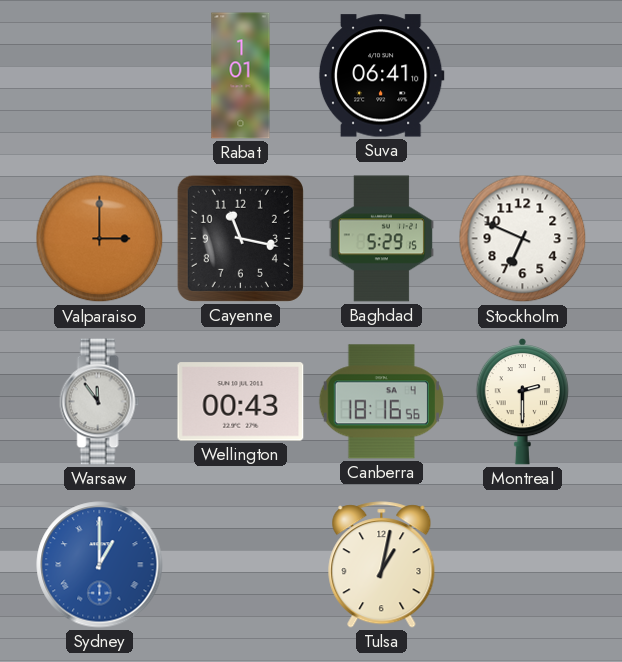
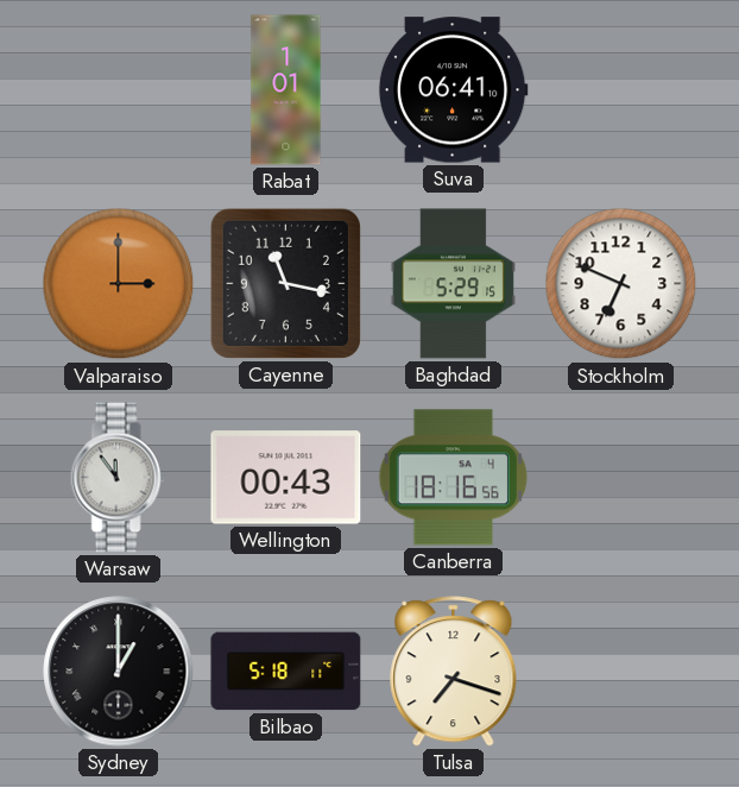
Montreal: 2:30 -> none (522, 401)
Sydney dial: blue -> black (119, 672)
Bilbao: none -> 5:18 (286, 672)
Tulsa: 1:02 -> 7:18 (454, 672)
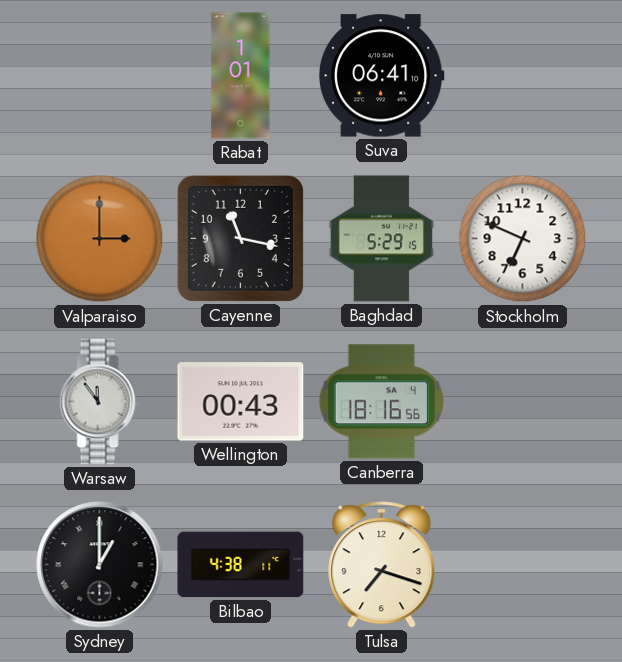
Bilbao: 5:18 -> 4:38 (241, 565)
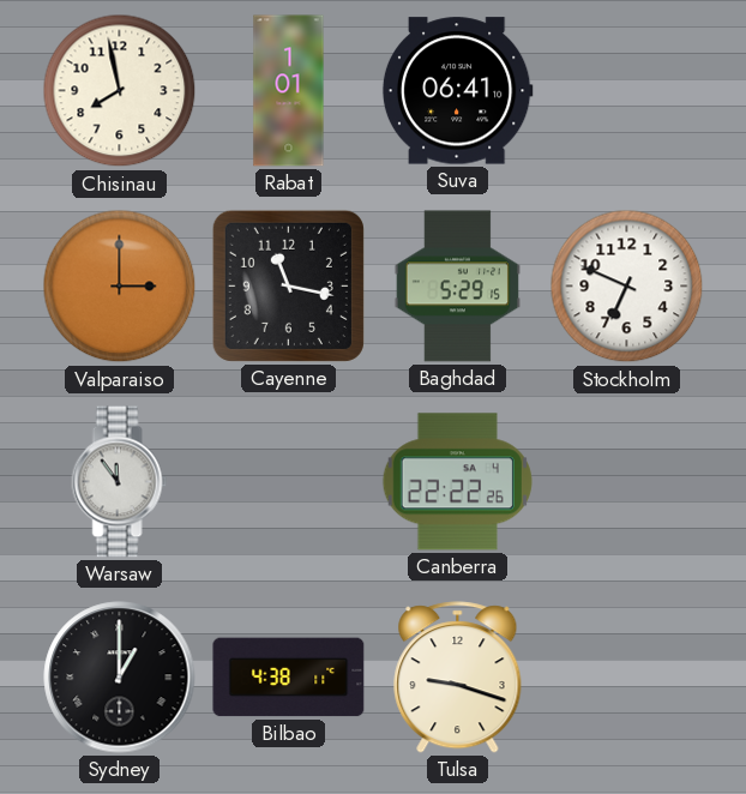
Chisinau: none -> 7:58 (120, 91)
Wellington: 00:43 -> none (241, 402)
Canberra: 18:16 -> 22:22 (457, 482)
Tulsa: 7:18 -> 9:18 (458, 678)
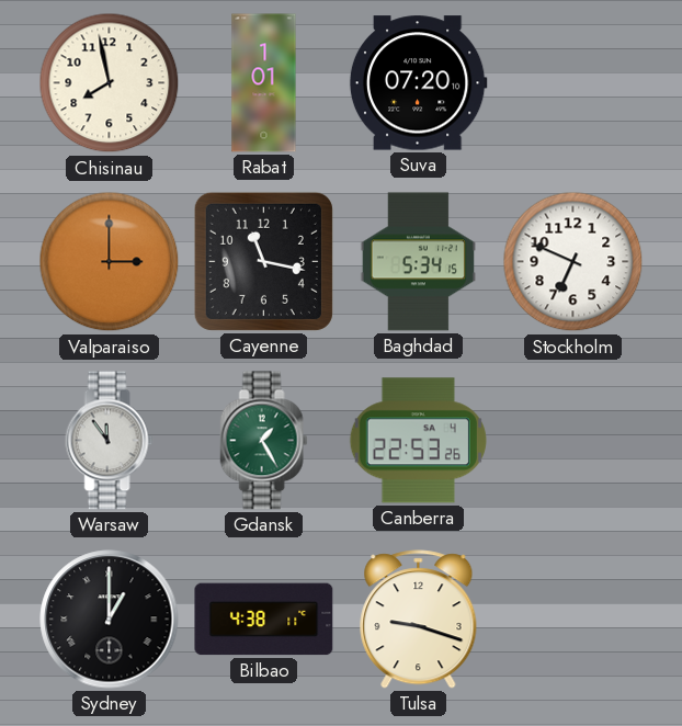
Suva: 06:41 -> 07:20 (418, 83)
Baghdad: 5:29 -> 5:34 (418, 262)
Gdansk: none -> 1:25 (264, 441)
Canberra: 22:22 -> 22:53 (418, 441)
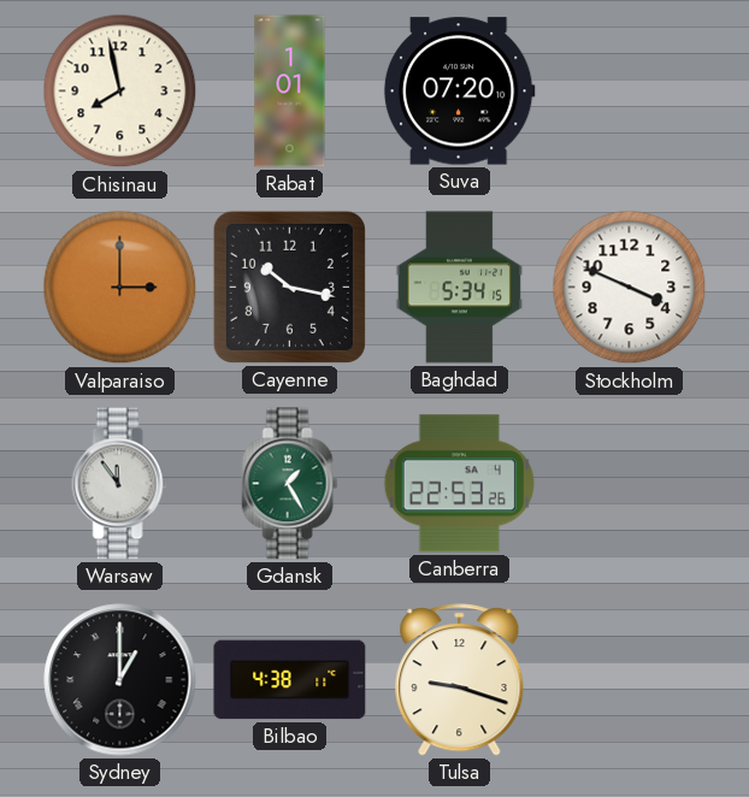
Cayenne: 11:17 -> 10:17 (289, 287)
Stockholm: 6:49 -> 3:49 (630, 288)
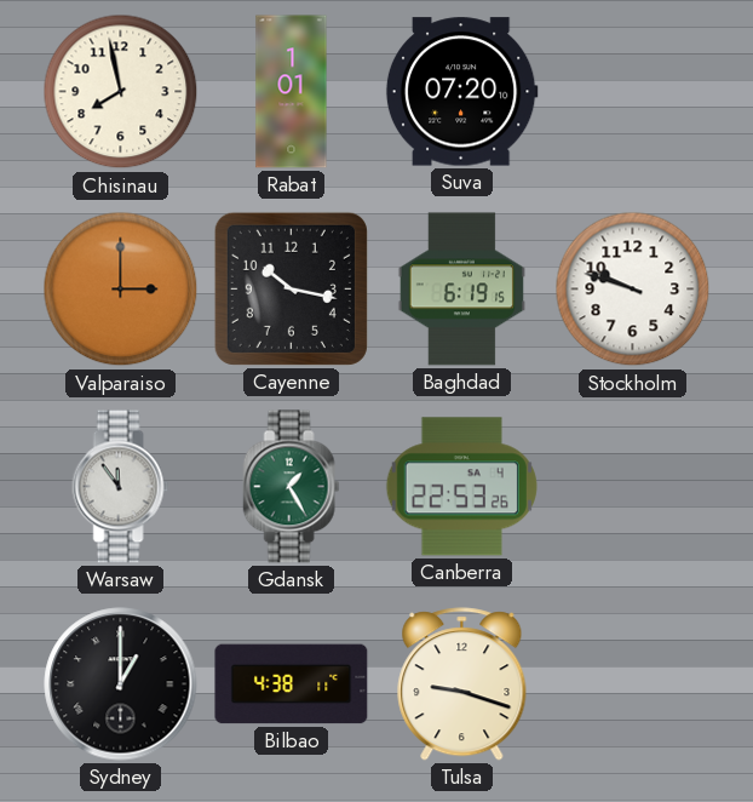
Baghdad: 5:34 -> 6:19 (461, 290)
Stockholm: 3:49 -> 9:48 (633, 290)
